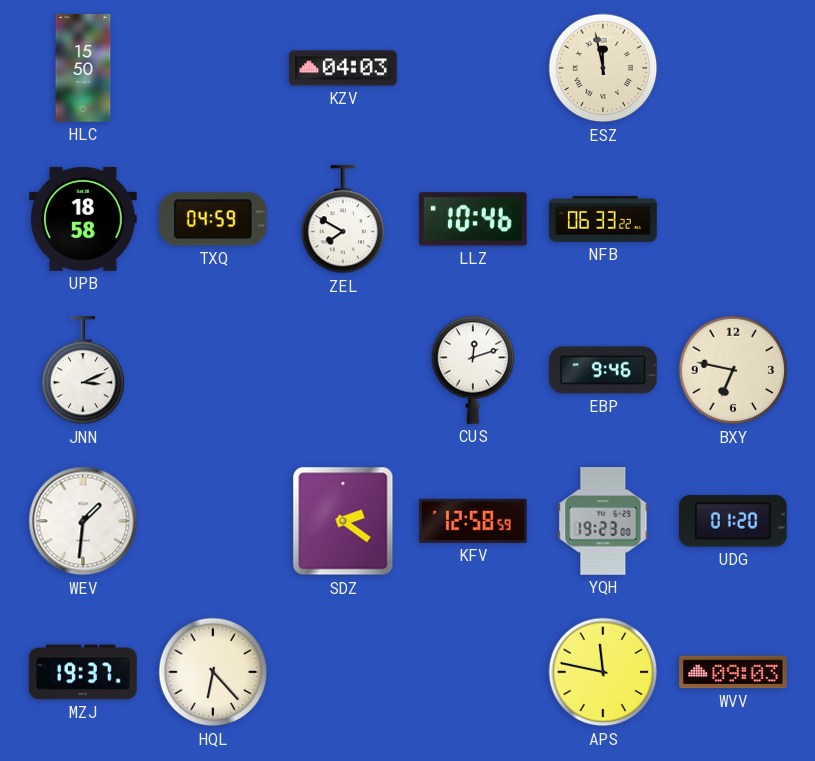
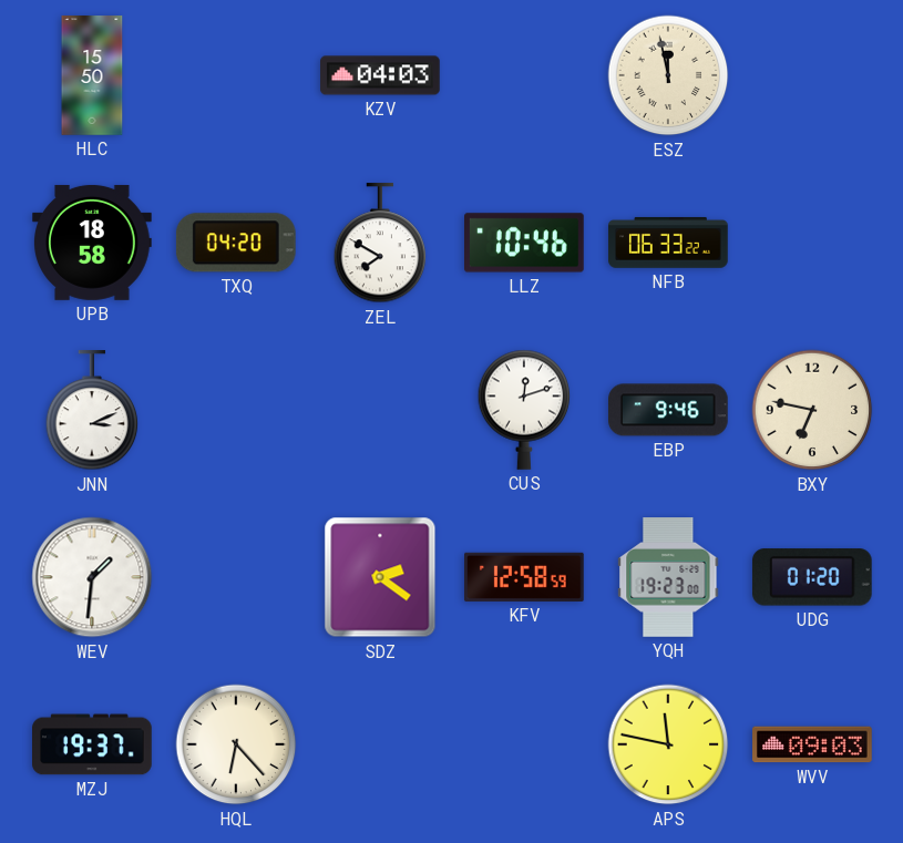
TXQ: 04:59 -> 04:20 (236, 243)
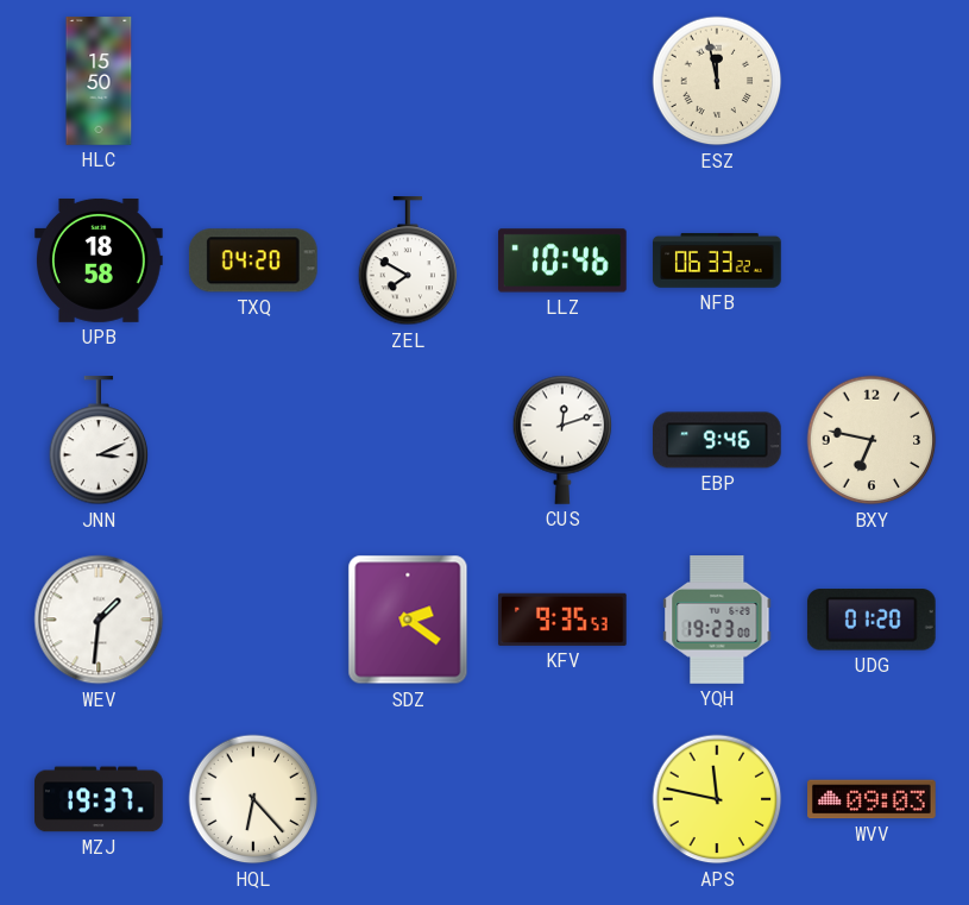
KZV: 04:03 -> none (380, 75)
KFV: 12:58 -> 9:35 (564, 620)
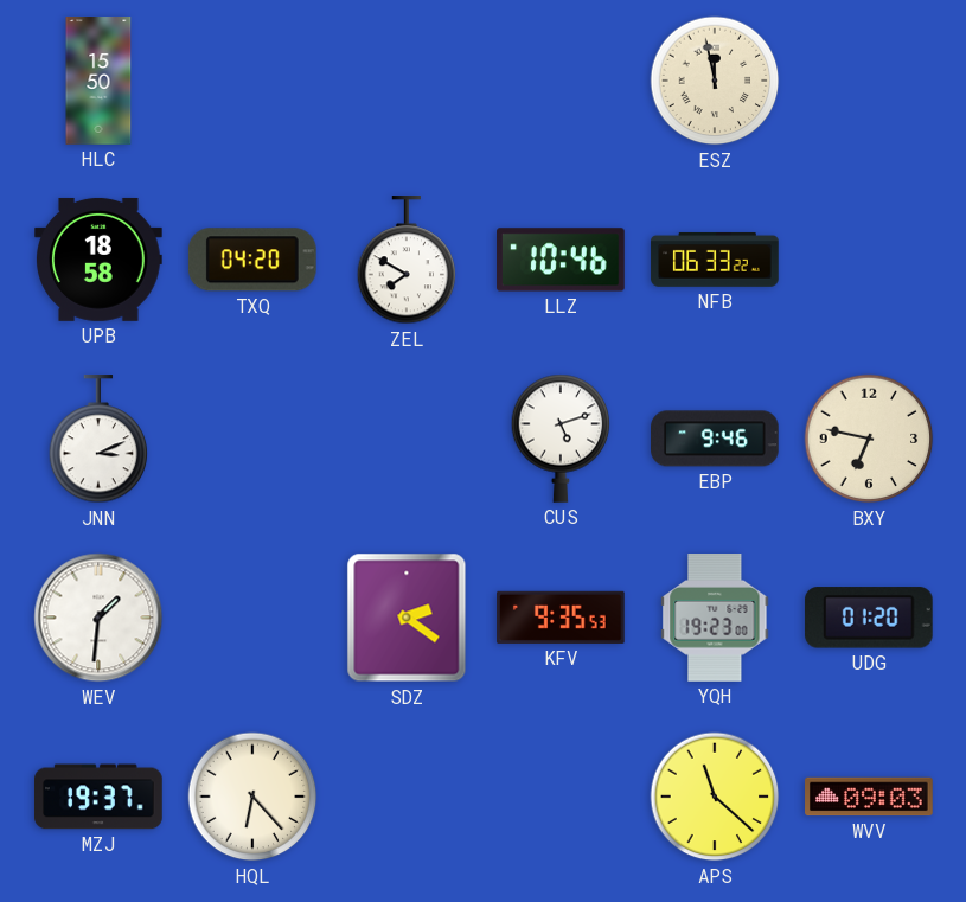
CUS: 12:12 -> 5:12 (561, 439)
APS: 11:47 -> 11:22 (715, 797)
